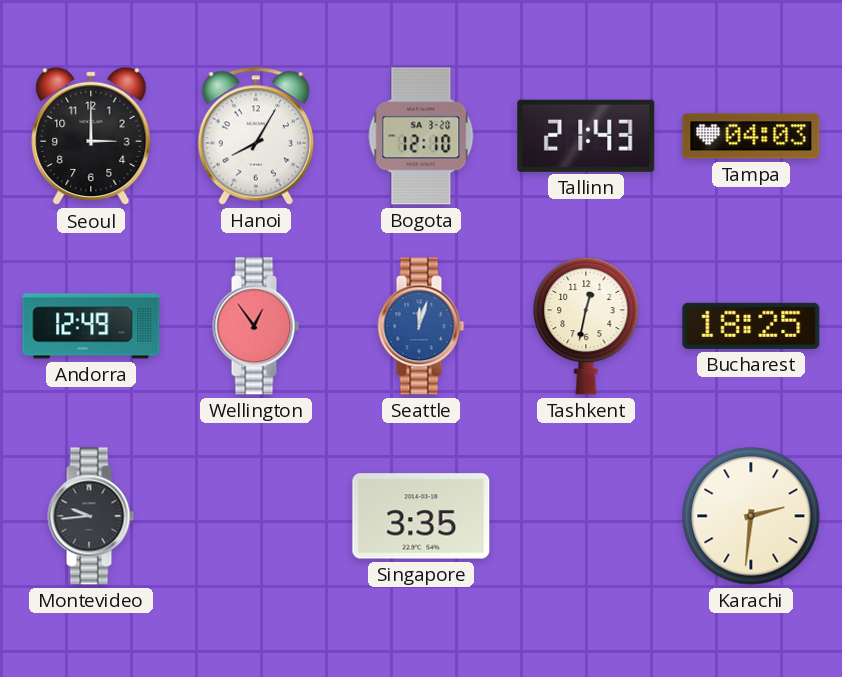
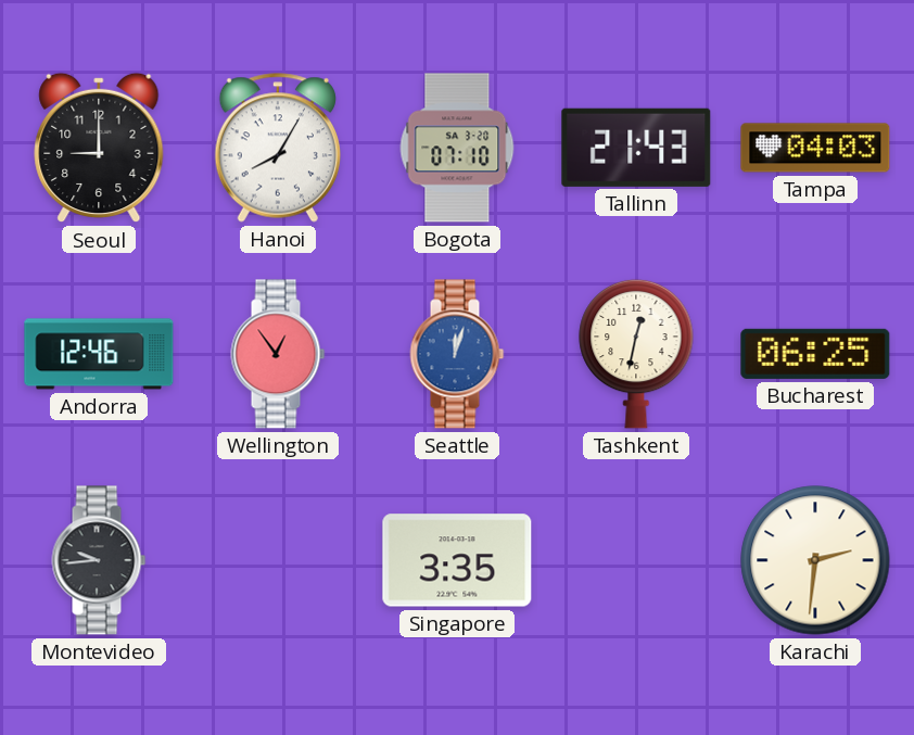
Seoul: 3:00 -> 9:00 (99, 148)
Bogota: 12:10 -> 07:10 (457, 148)
Andorra: 12:49 -> 12:46 (99, 354)
Bucharest: 18:25 -> 06:25 (815, 354)
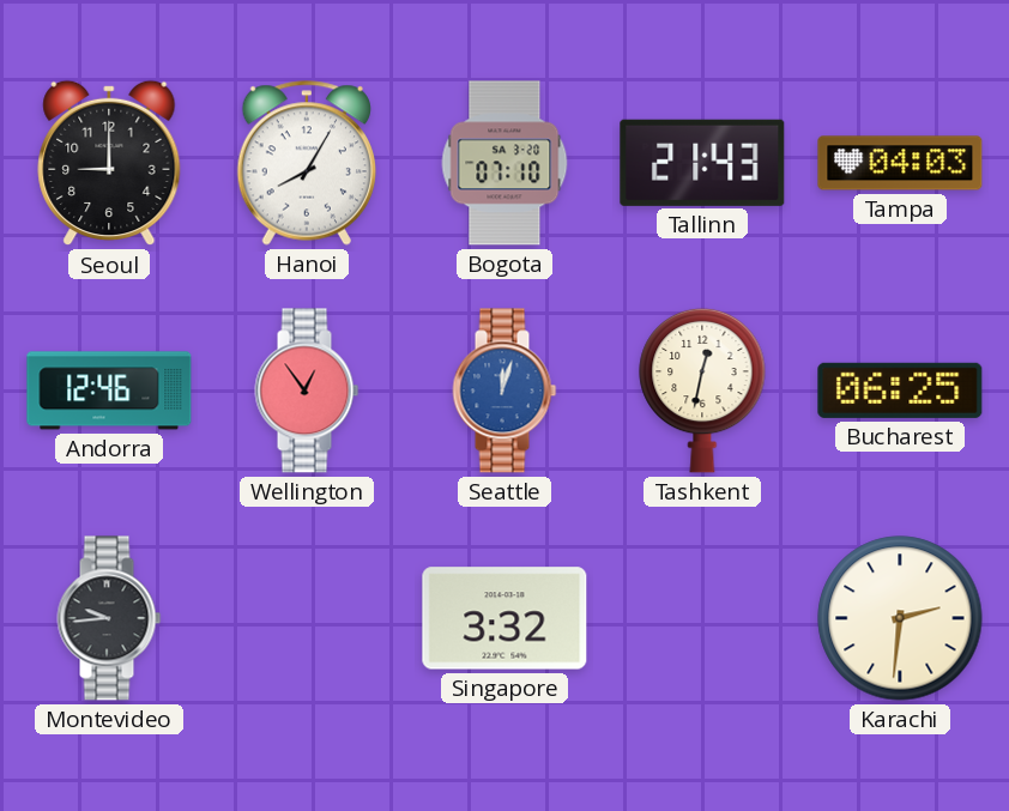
Singapore: 3:35 -> 3:32 (505, 618)
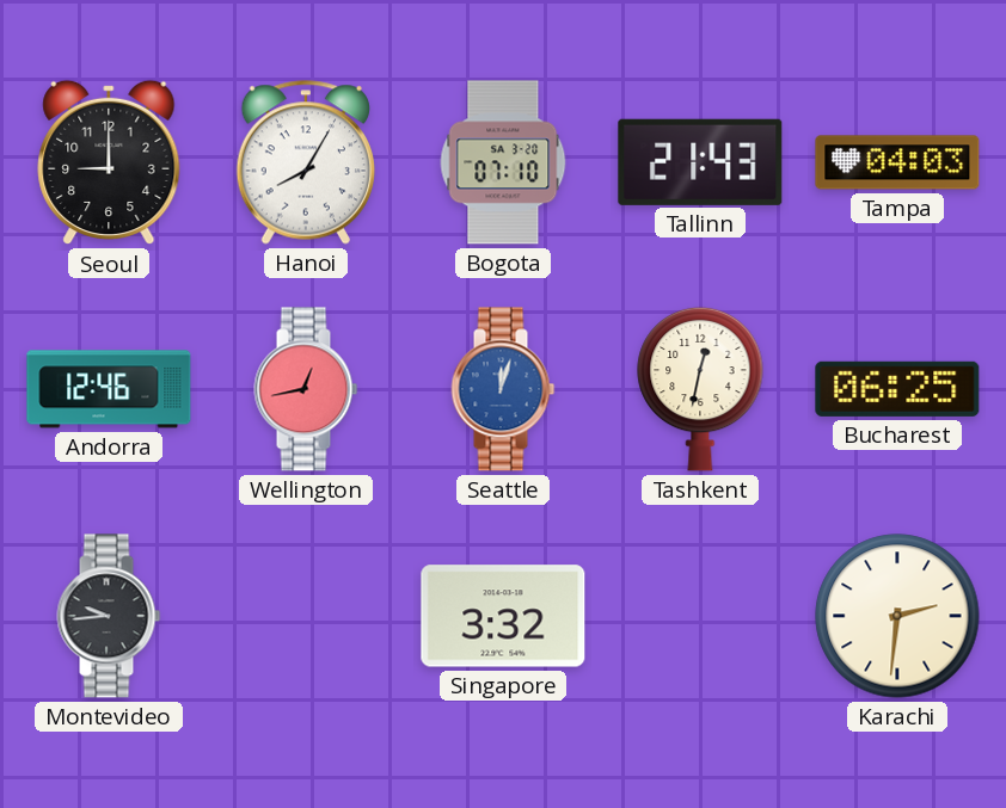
Wellington: 12:54 -> 12:43 (306, 389)
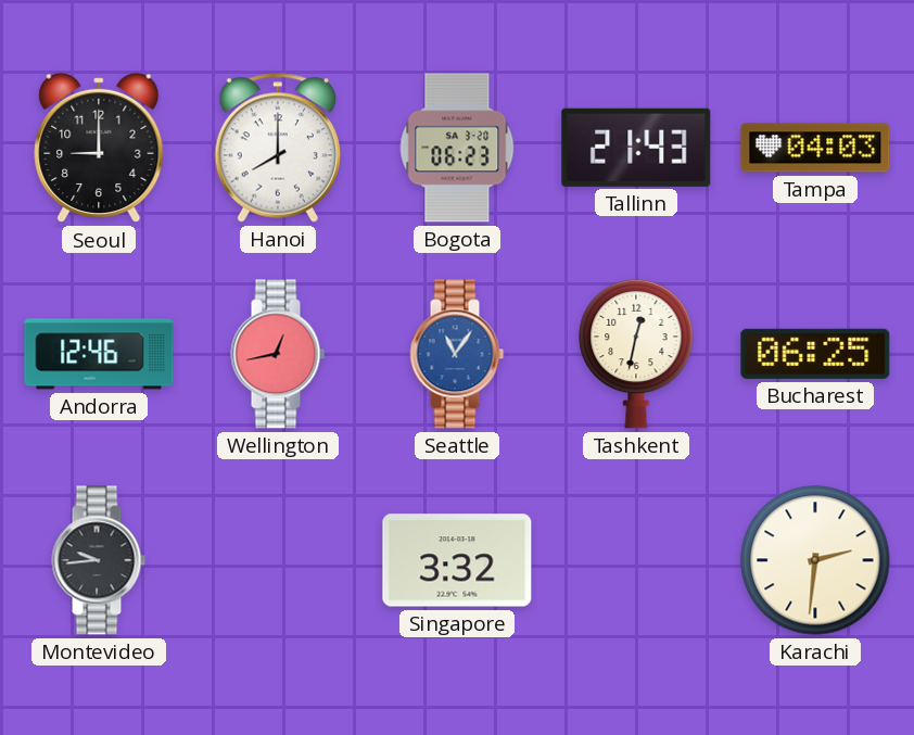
Hanoi: 8:05 -> 8:00 (278, 148)
Bogota: 07:10 -> 06:23 (457, 148)
Seattle: 12:03 -> 11:06 (457, 354)
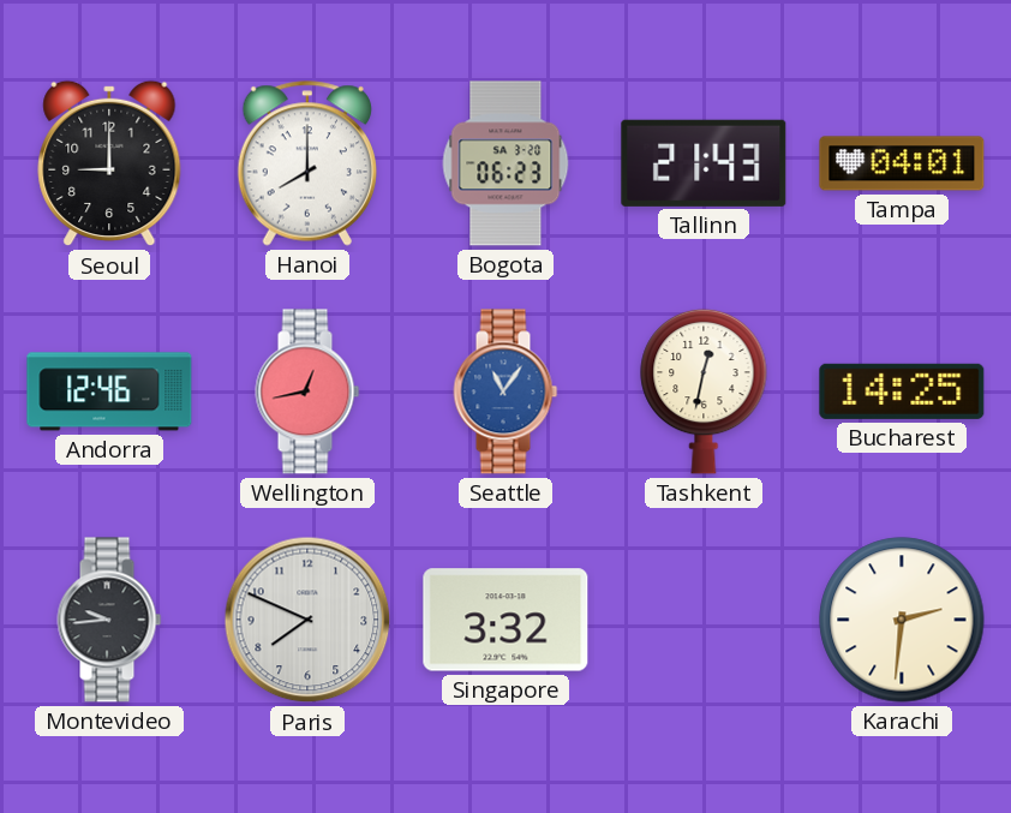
Tampa: 04:03 -> 04:01 (902, 163)
Bucharest: 06:25 -> 14:25 (902, 391)
Paris: none -> 7:49 (307, 620)
